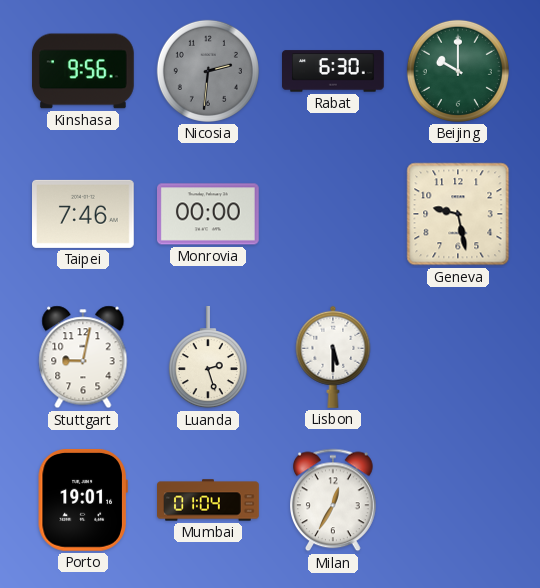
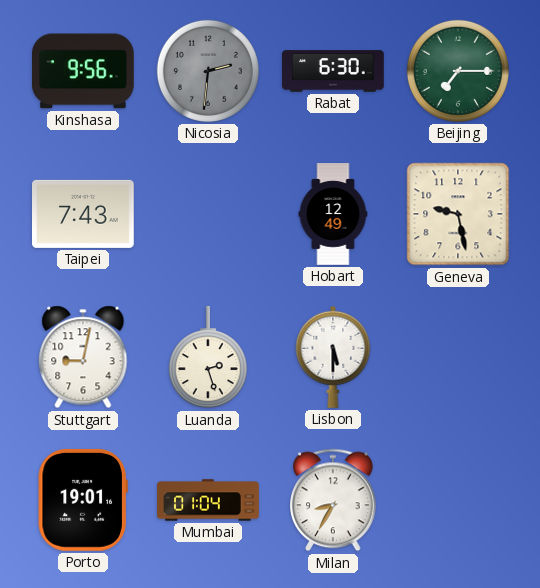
Beijing: 10:00 -> 7:15 (458, 71)
Taipei: 7:46 -> 7:43 (84, 214)
Monrovia: 00:00 -> none (209, 214)
Hobart: none -> 12:49 (333, 214)
Milan: 12:35 -> 8:35 (334, 500)
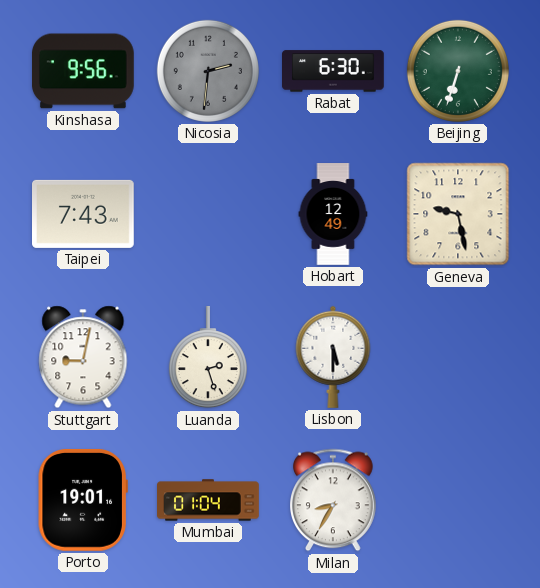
Beijing: 7:15 -> 6:33 (458, 71)
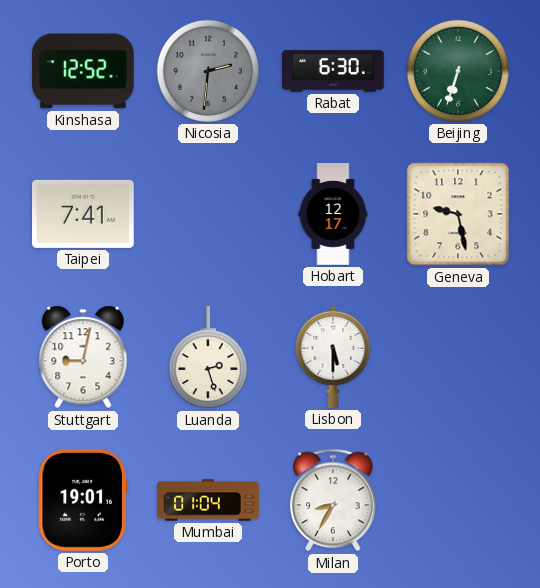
Kinshasa: 9:56 -> 12:52 (84, 71)
Taipei: 7:43 -> 7:41 (84, 214)
Hobart: 12:49 -> 12:17 (333, 214)
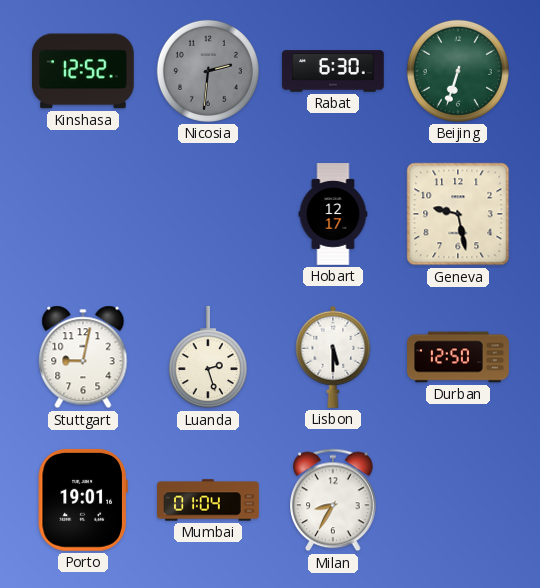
Taipei: 7:41 -> none (84, 214)
Durban: none -> 12:50 (458, 357)
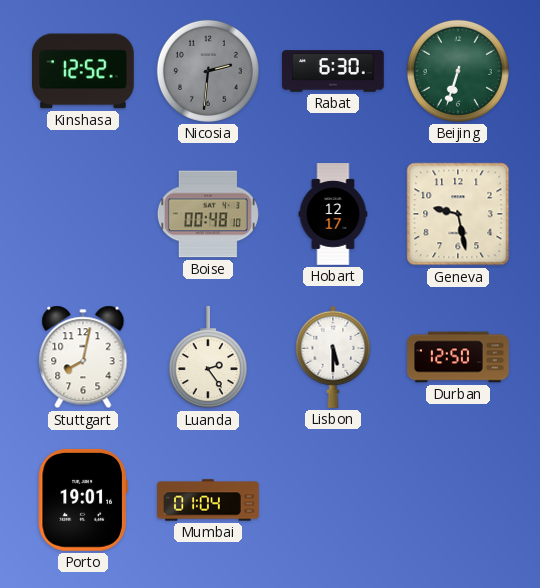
Boise: none -> 00:48 (208, 214)
Stuttgart: 9:02 -> 8:02 (83, 357)
Luanda: 2:27 -> 2:24 (208, 358)
Milan: 8:35 -> none (334, 500)
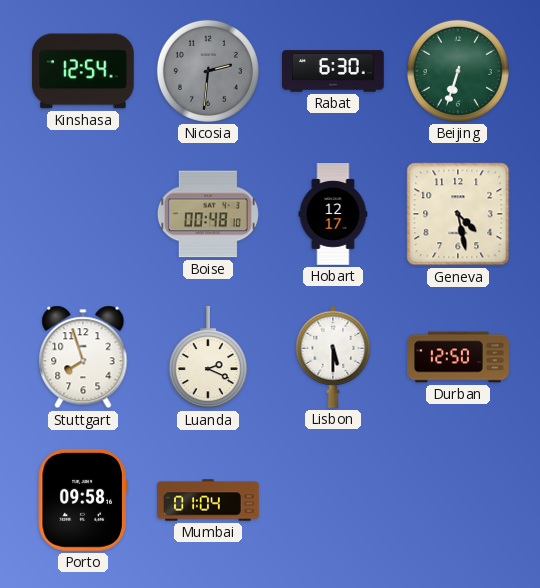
Kinshasa: 12:52 -> 12:54 (84, 71)
Geneva: 9:28 -> 4:28 (458, 214)
Stuttgart: 8:02 -> 7:57 (83, 357)
Luanda: 2:24 -> 2:19 (208, 358)
Porto: 19:01 -> 09:58 (83, 500)
